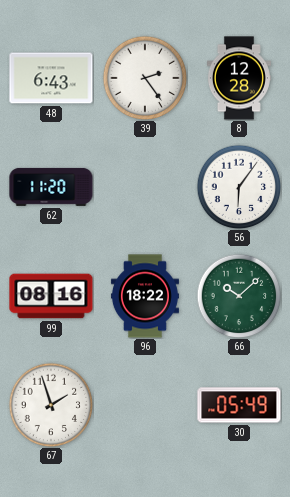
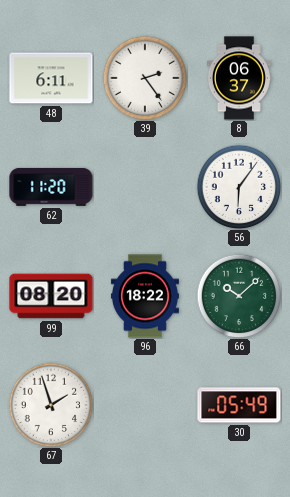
48: 6:43 -> 6:11 (51, 78)
8: 12:28 -> 06:37 (239, 78)
99: 08:16 -> 08:20 (51, 296)
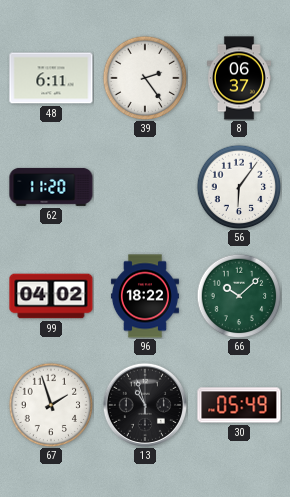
99: 08:20 -> 04:02 (51, 296)
13: none -> 10:57 (145, 405)
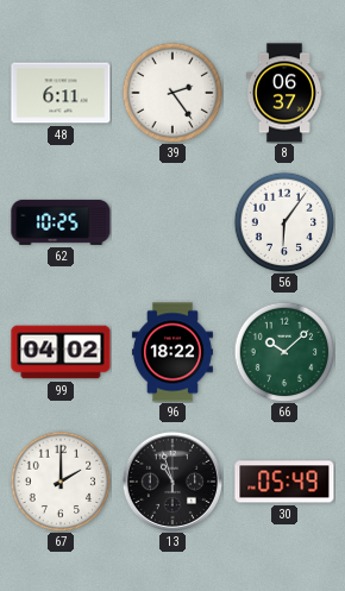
62: 11:20 -> 10:25 (61, 222)
67: 1:57 -> 2:00 (61, 482)
